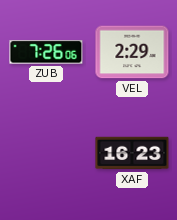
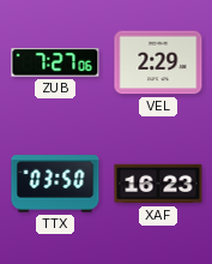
ZUB: 7:26 -> 7:27 (55, 62)
TTX: none -> 03:50 (55, 184)
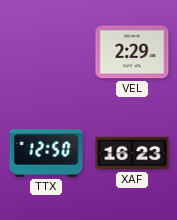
ZUB: 7:27 -> none (55, 62)
TTX: 03:50 -> 12:50 (46, 153)
